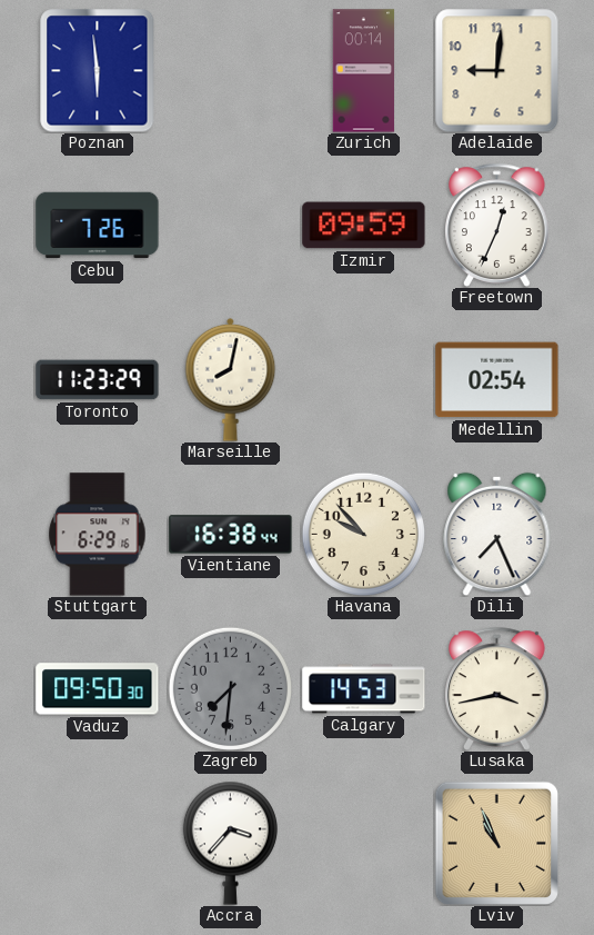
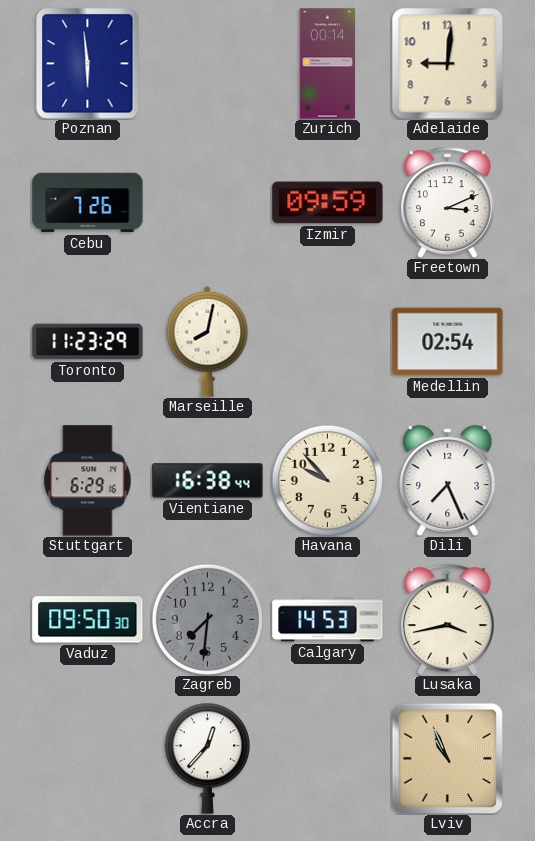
Freetown: 12:34 -> 3:11 (448, 202)
Accra: 3:37 -> 12:37 (207, 758)
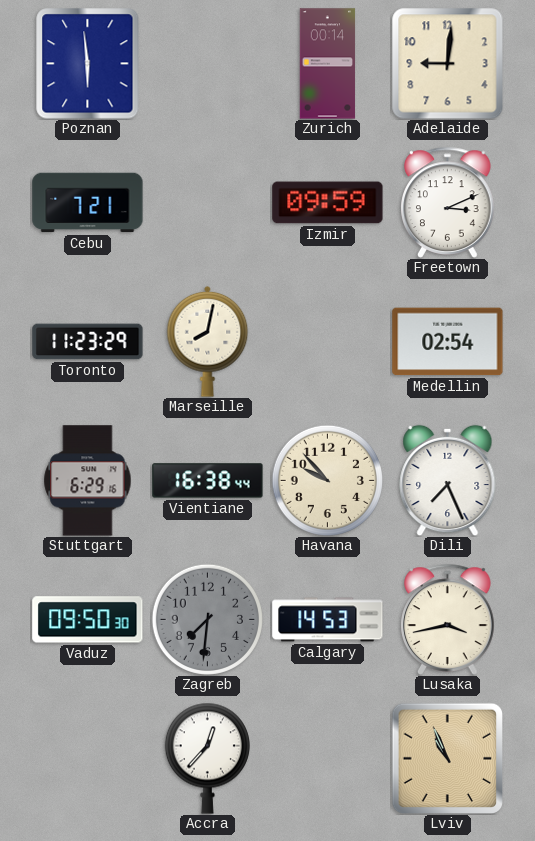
Cebu: 7:26 -> 7:21 (88, 203)
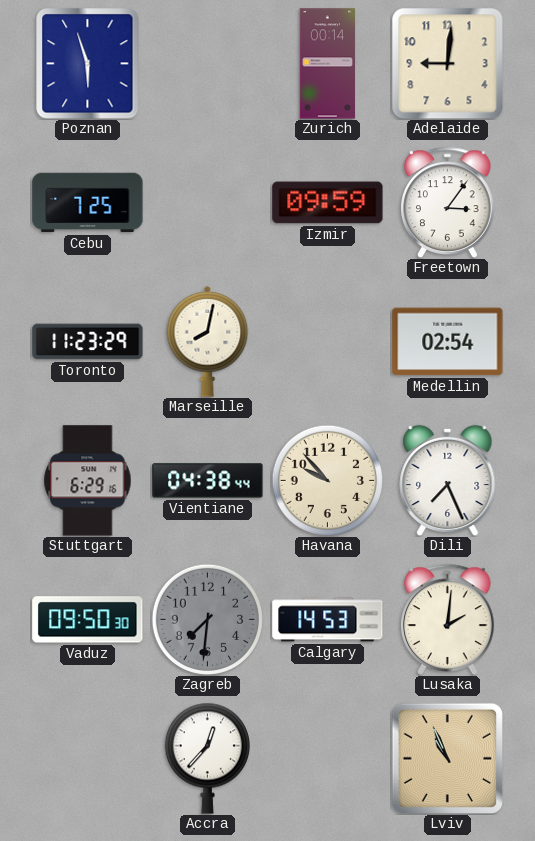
Poznan: 5:59 -> 5:57 (88, 64)
Cebu: 7:21 -> 7:25 (88, 203)
Freetown: 3:11 -> 3:06 (448, 202)
Vientiane: 16:38 -> 04:38 (208, 481)
Lusaka: 3:43 -> 2:01 (448, 619)
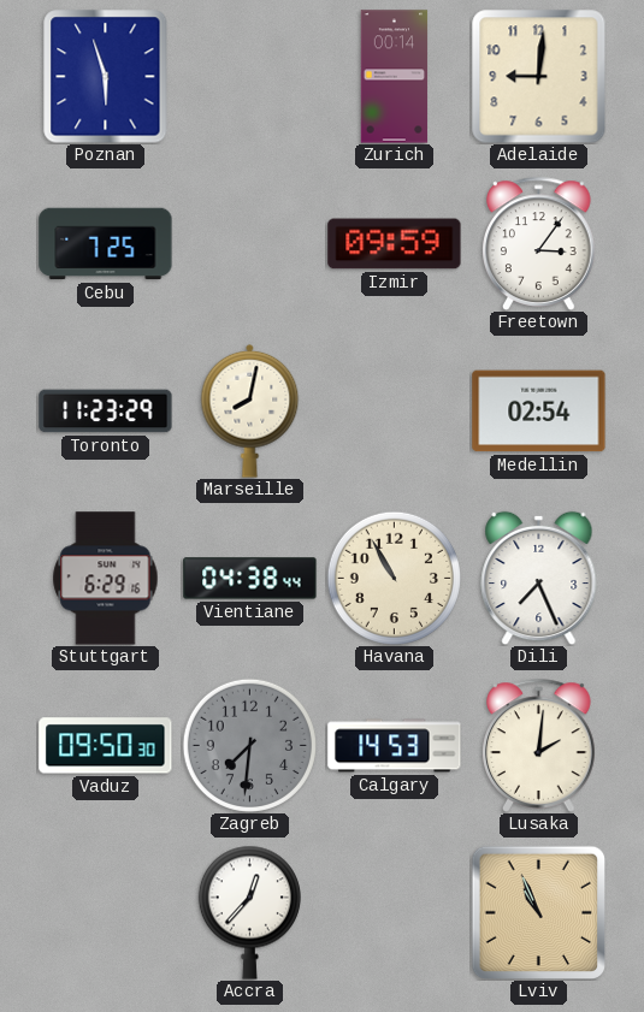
Havana: 9:53 -> 10:55 (394, 578)
